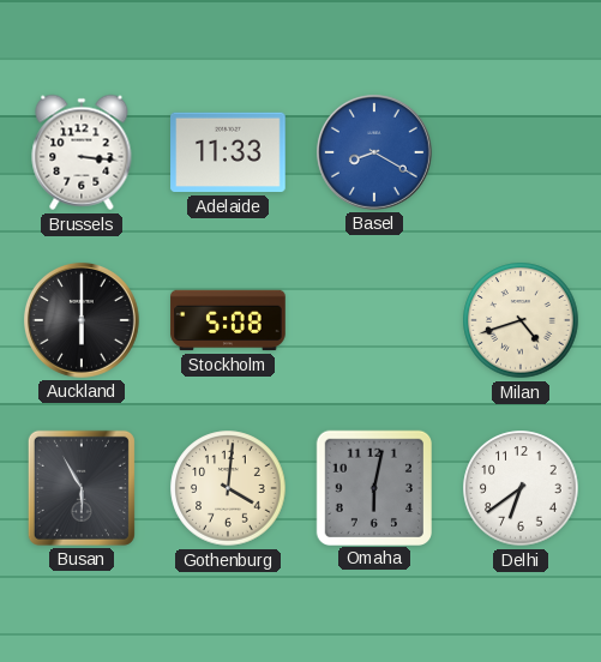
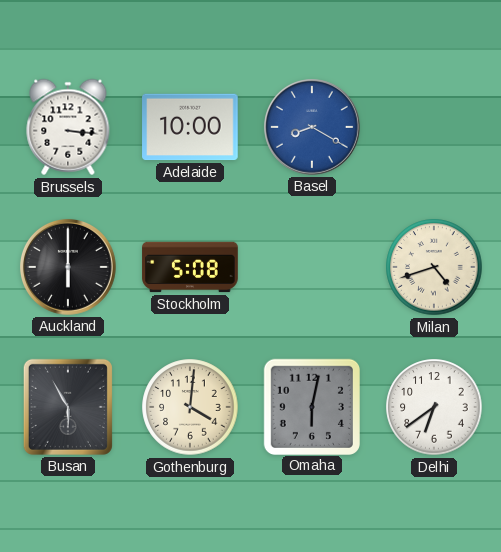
Adelaide: 11:33 -> 10:00 (190, 127)
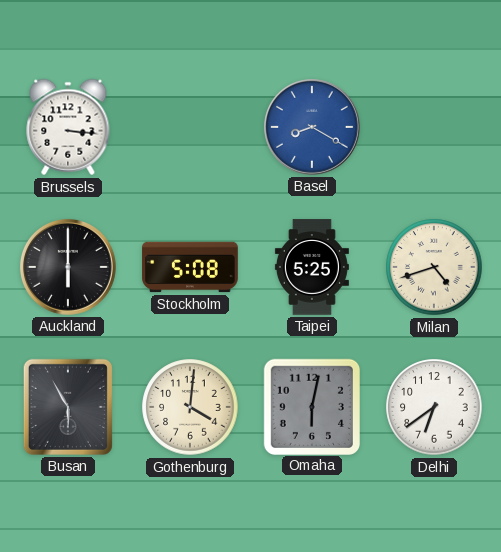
Adelaide: 10:00 -> none (190, 127)
Taipei: none -> 5:25 (312, 267)
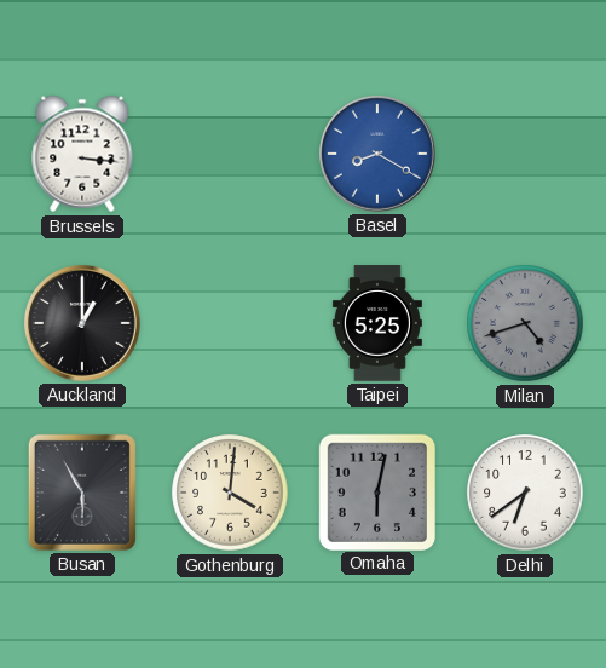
Auckland: 6:00 -> 1:00 (82, 323)
Stockholm: 5:08 -> none (190, 267)
Milan dial: cream -> grey (525, 323)
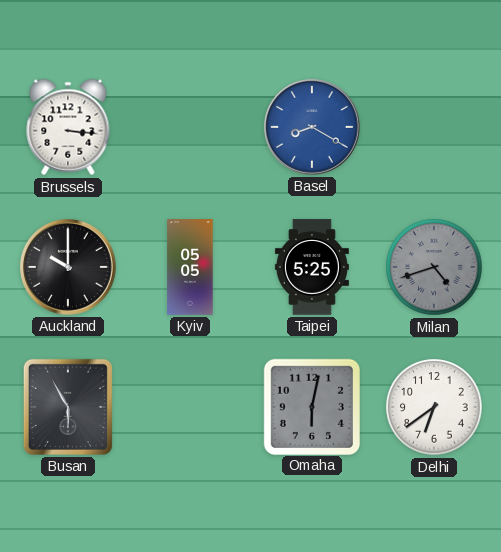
Auckland: 1:00 -> 10:00 (68, 267)
Kyiv: none -> 05:05 (190, 267)
Gothenburg: 4:01 -> none (230, 493)
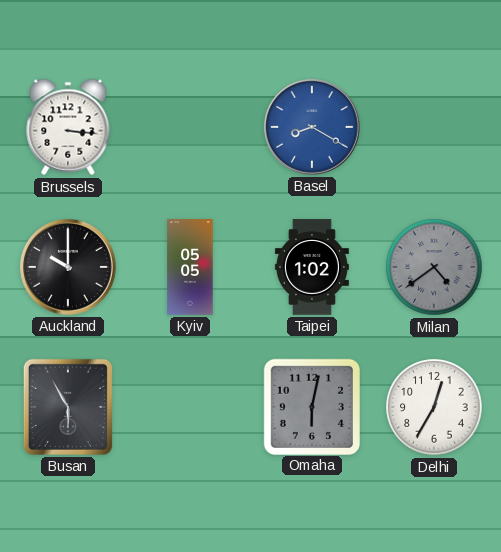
Taipei: 5:25 -> 1:02 (312, 267)
Milan: 4:42 -> 4:39 (434, 267)
Delhi: 6:39 -> 12:35 (434, 407)
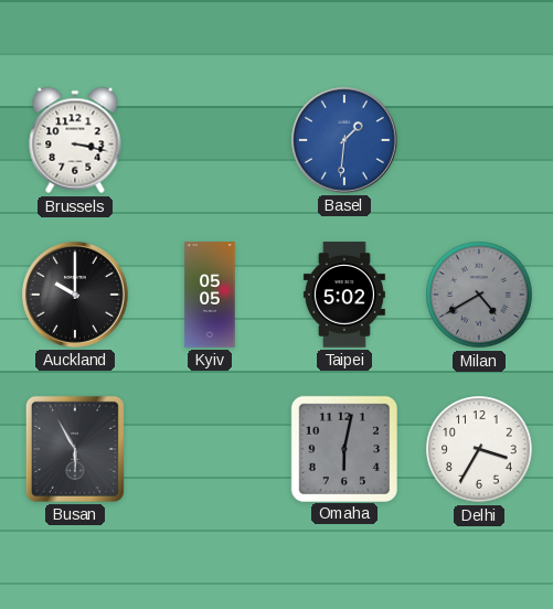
Brussels: 3:16 -> 3:17 (75, 140)
Basel: 8:20 -> 1:31 (344, 140)
Taipei: 1:02 -> 5:02 (344, 295)
Milan: 4:39 -> 4:40 (479, 295)
Delhi: 12:35 -> 3:35 (479, 449)
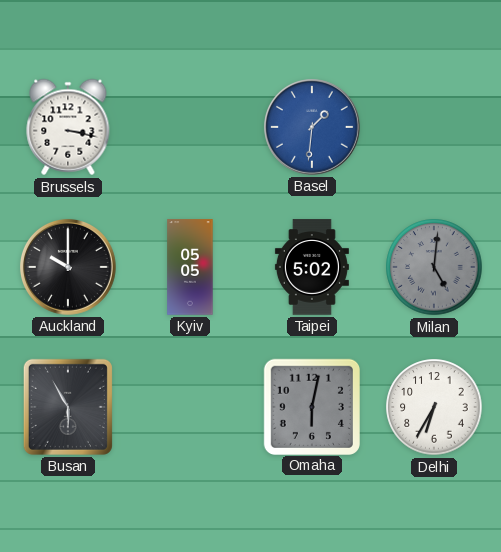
Milan: 4:40 -> 5:01 (434, 267)
Delhi: 3:35 -> 6:35 (434, 407)
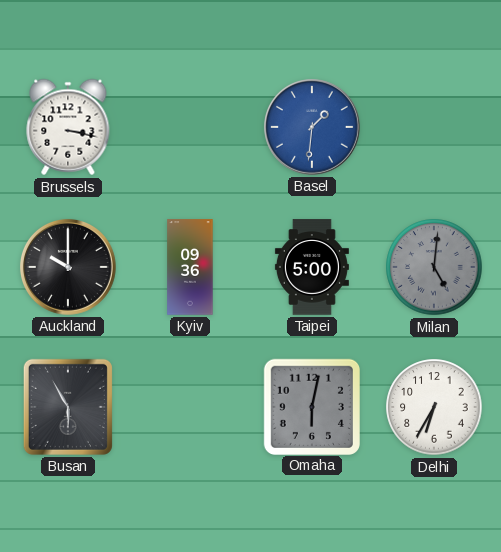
Kyiv: 05:05 -> 09:36 (190, 267)
Taipei: 5:02 -> 5:00 (312, 267)
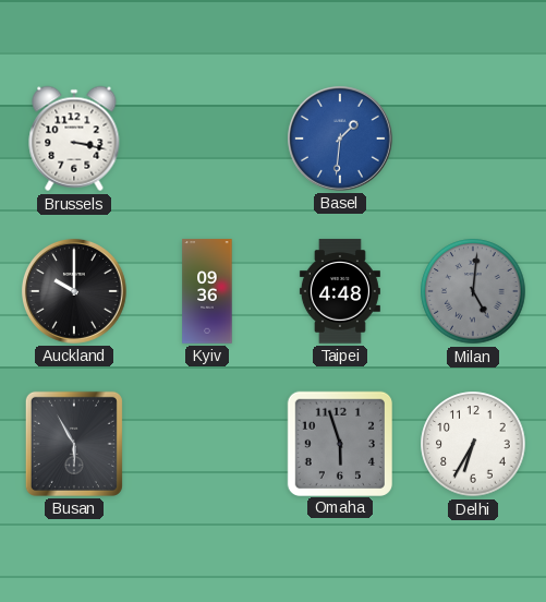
Taipei: 5:00 -> 4:48 (340, 291)
Omaha: 6:02 -> 5:57 (339, 443)
